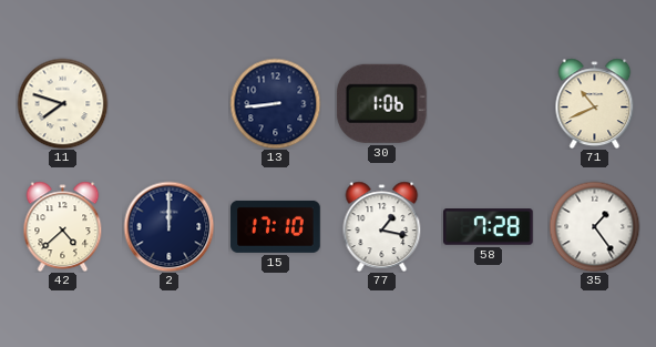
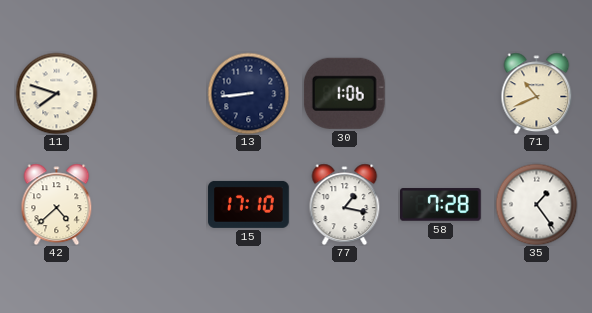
2: 12:00 -> none (168, 226)
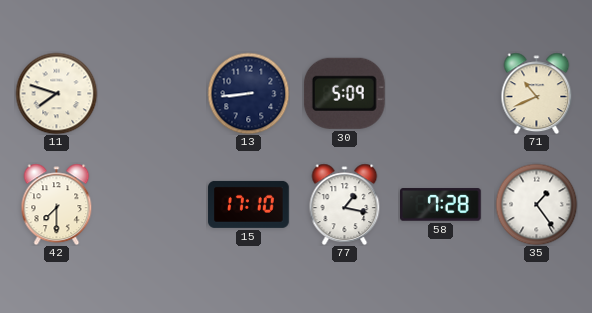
30: 1:06 -> 5:09 (344, 93)
42: 4:38 -> 7:30 (57, 204)
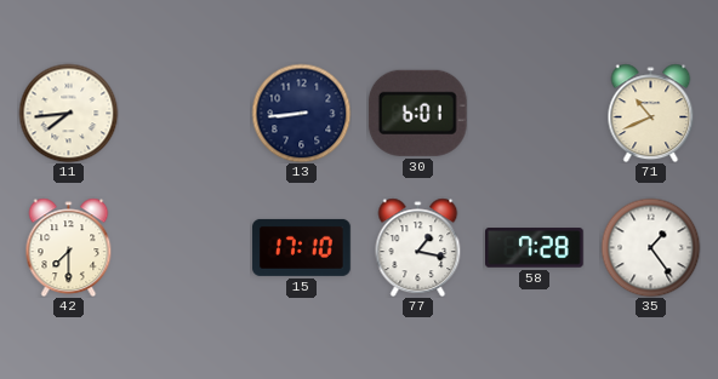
11: 7:48 -> 7:44 (68, 113)
30: 5:09 -> 6:01 (417, 113)
